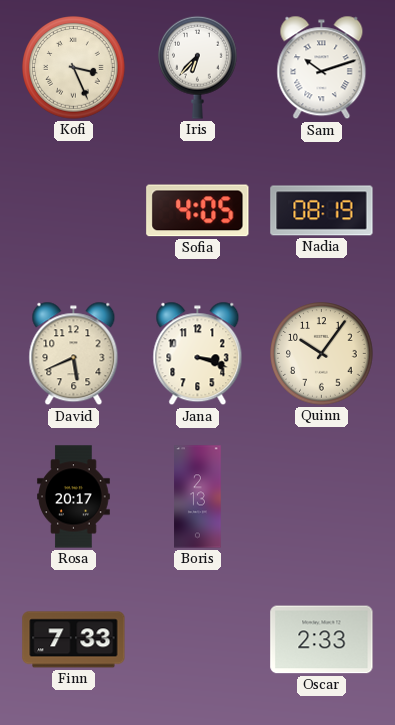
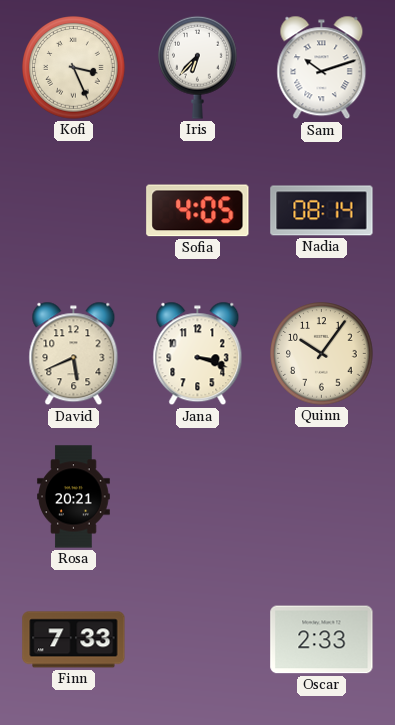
Nadia: 08:19 -> 08:14 (322, 211)
Rosa: 20:17 -> 20:21 (74, 497)
Boris: 2:13 -> none (198, 497)
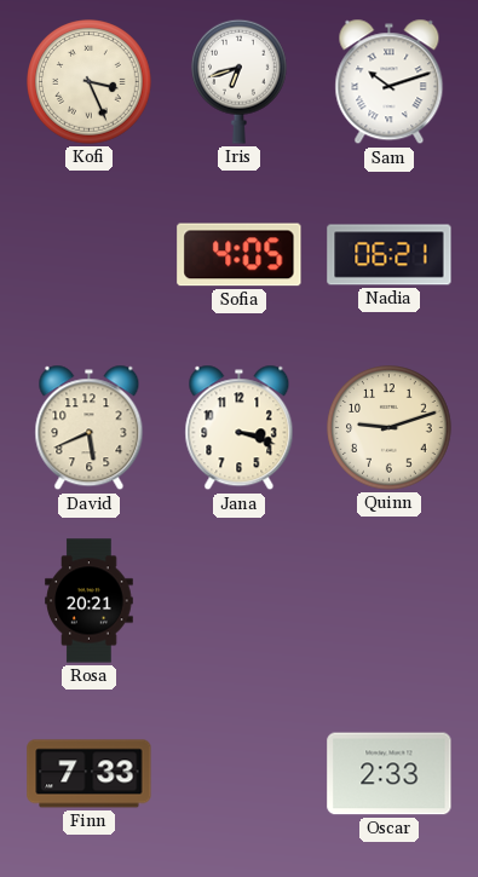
Iris: 6:37 -> 6:42 (240, 81)
Nadia: 08:14 -> 06:21 (390, 255)
Quinn: 10:06 -> 9:12 (390, 428)
